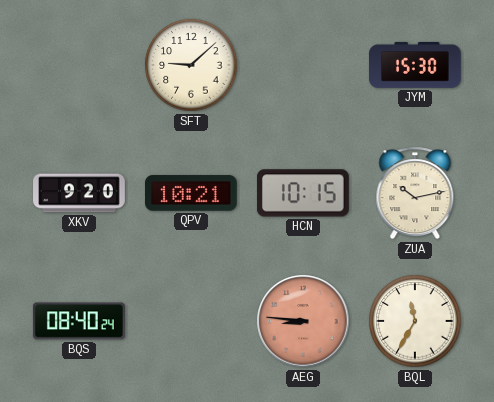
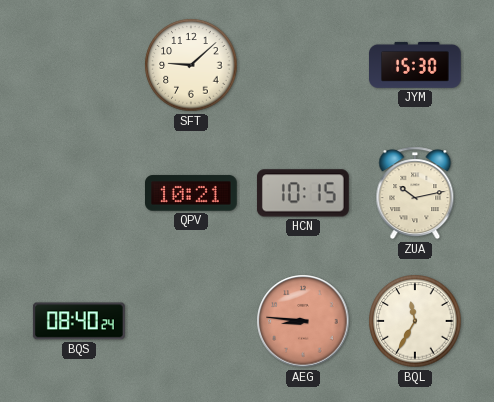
XKV: 9:20 -> none (79, 193)
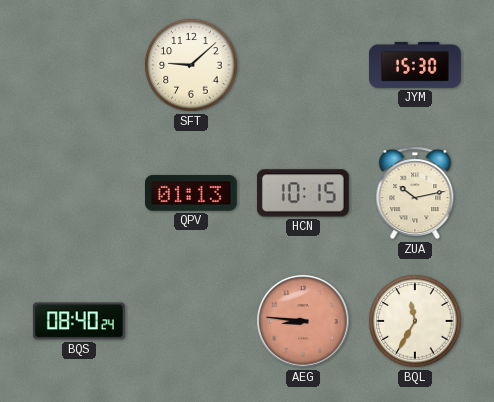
QPV: 10:21 -> 01:13 (192, 193)
